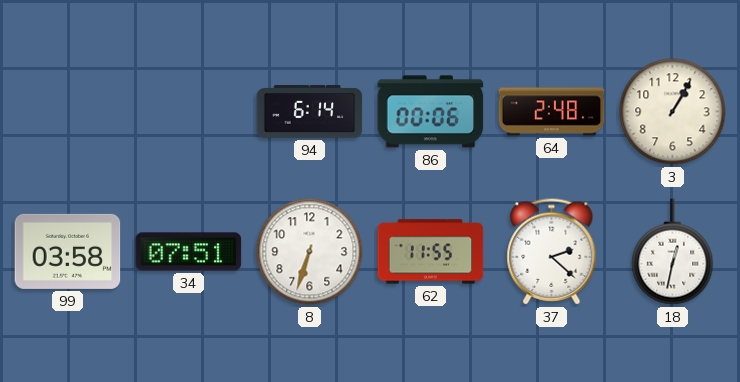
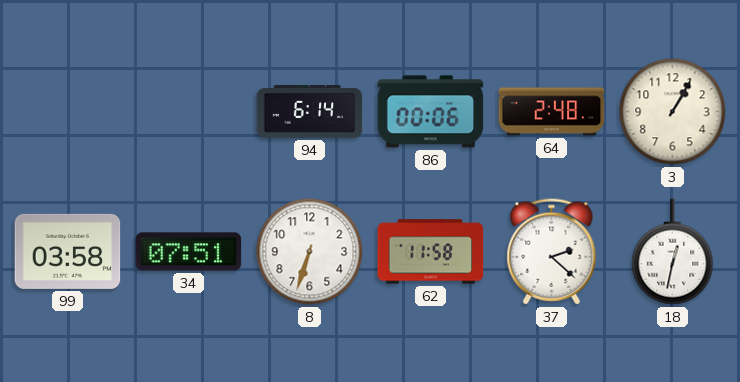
62: 11:55 -> 11:58 (431, 252)
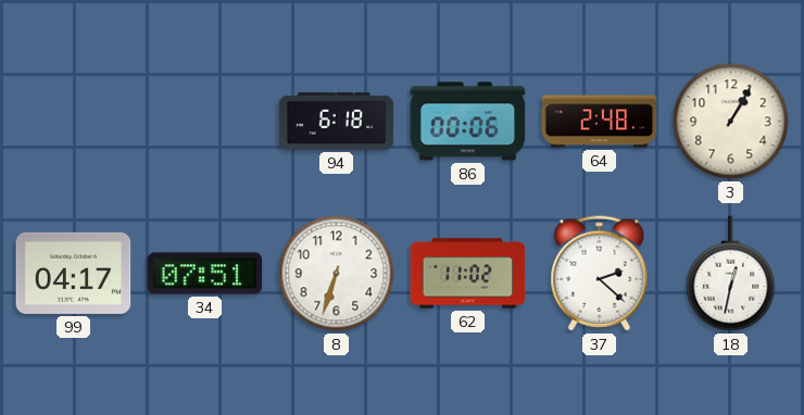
94: 6:14 -> 6:18 (337, 122)
99: 03:58 -> 04:17 (74, 273)
62: 11:58 -> 11:02 (468, 274)
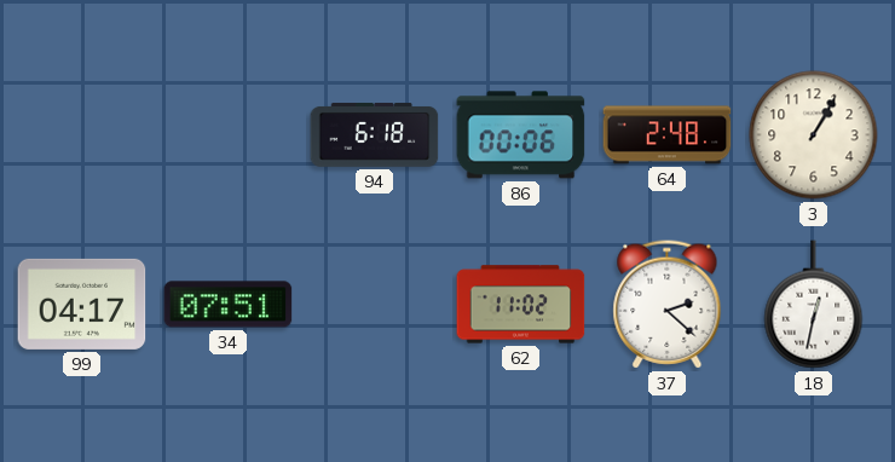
8: 6:33 -> none (337, 274)
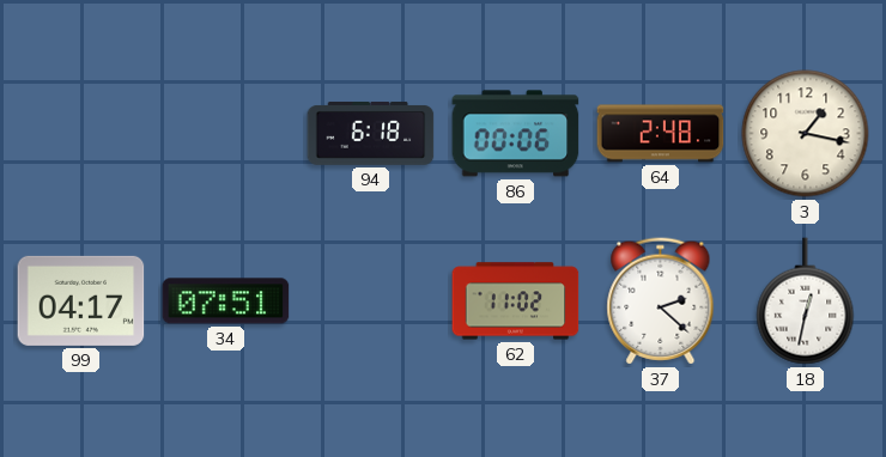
3: 1:05 -> 1:17 (806, 134)
